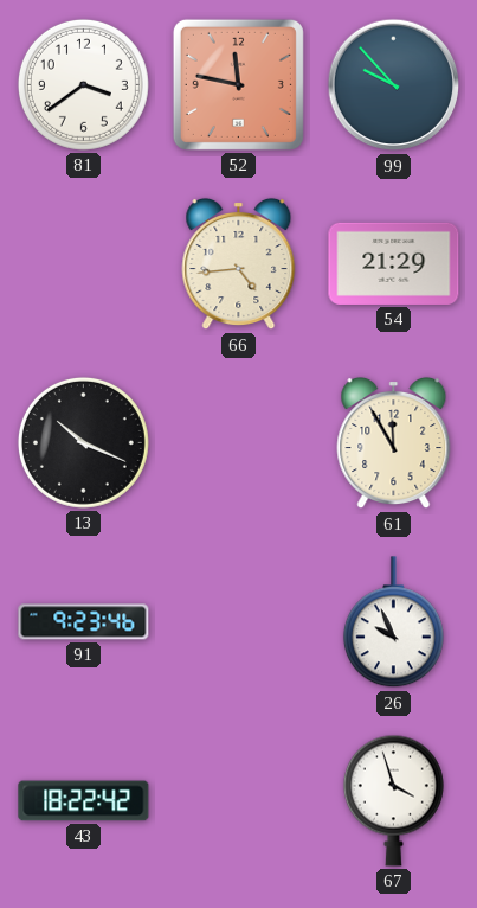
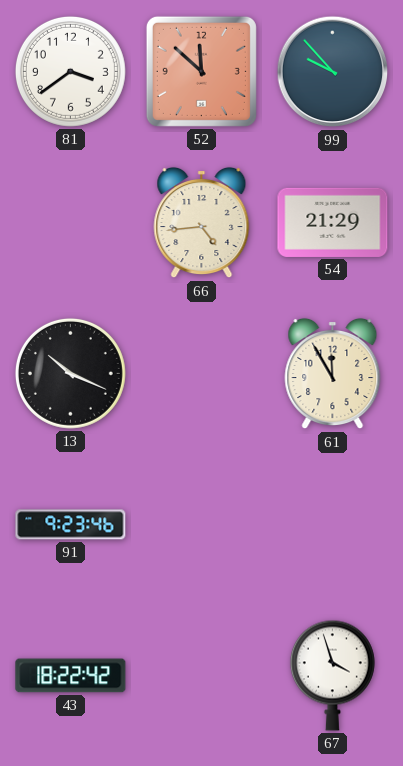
52: 11:47 -> 11:52 (201, 71)
26: 9:56 -> none (393, 622)
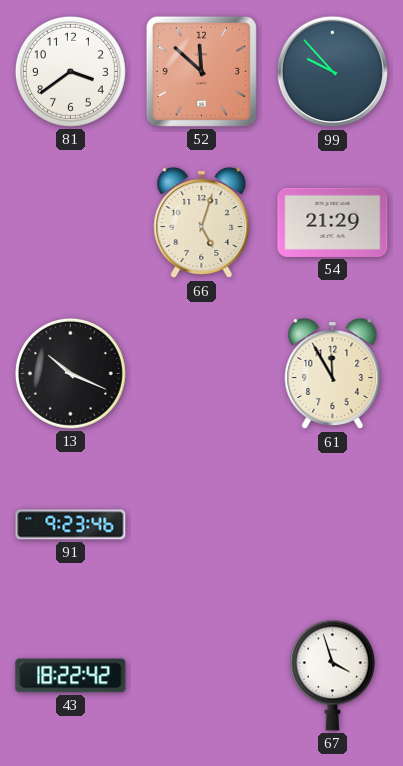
66: 4:44 -> 5:03 (202, 223)
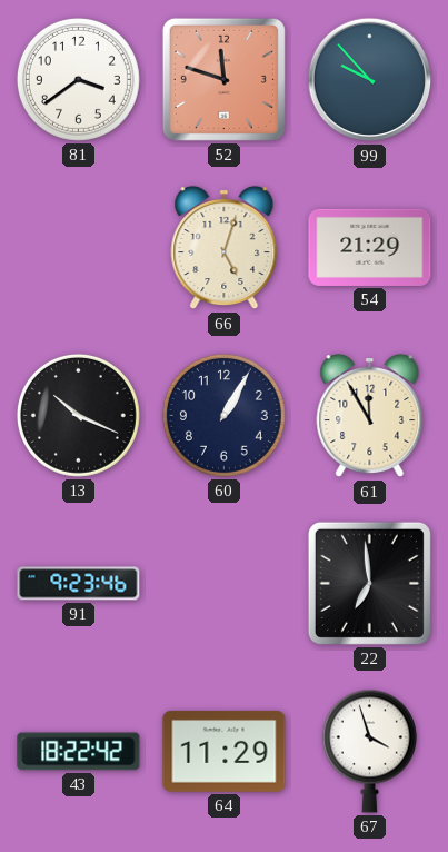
52: 11:52 -> 11:48 (223, 79)
60: none -> 1:05 (223, 415)
22: none -> 6:59 (369, 583)
64: none -> 11:29 (225, 751)
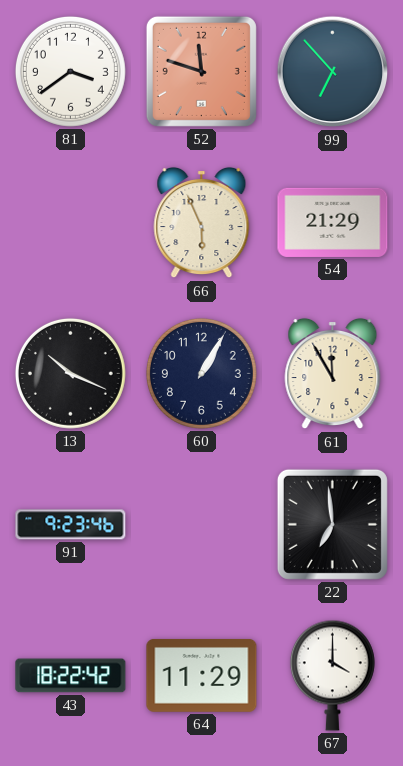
99: 9:53 -> 6:53 (333, 72)
66: 5:03 -> 5:56 (202, 223)
67: 3:57 -> 4:00 (332, 675)
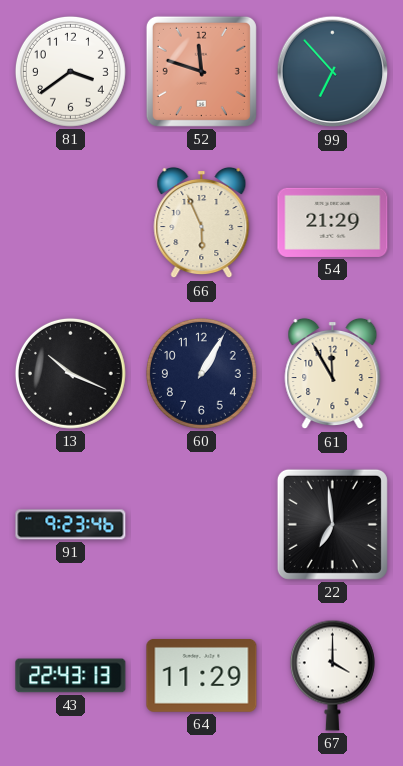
43: 18:22 -> 22:43 (71, 676)
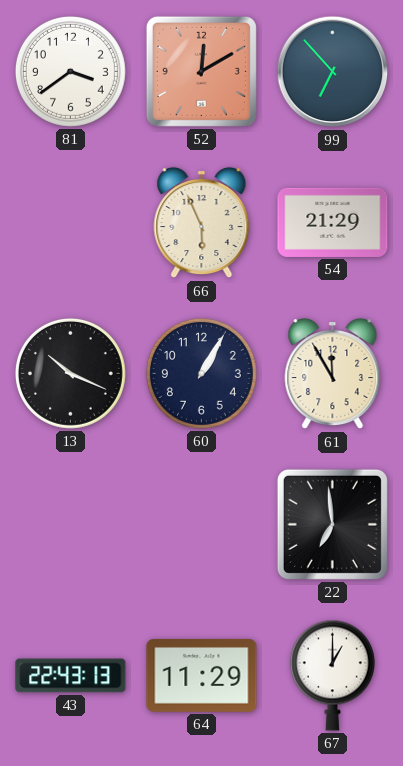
52: 11:48 -> 12:10 (201, 71)
91: 9:23 -> none (71, 525)
67: 4:00 -> 1:00 (332, 675)
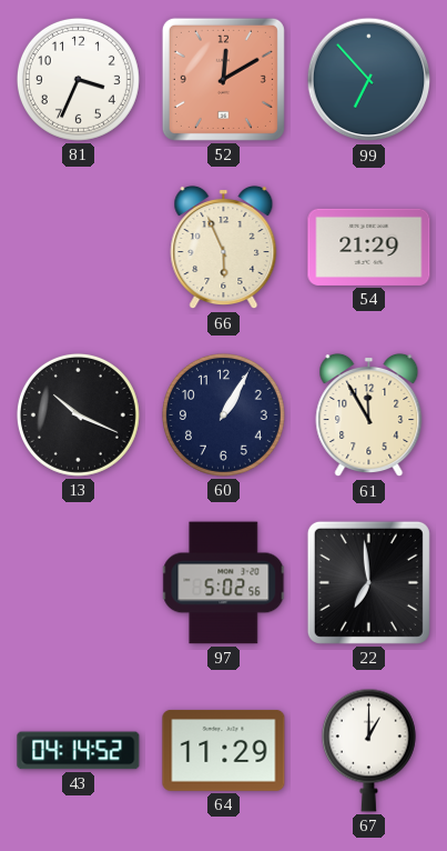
81: 3:39 -> 3:34 (78, 79)
97: none -> 5:02 (224, 583)
43: 22:43 -> 04:14 (79, 751)
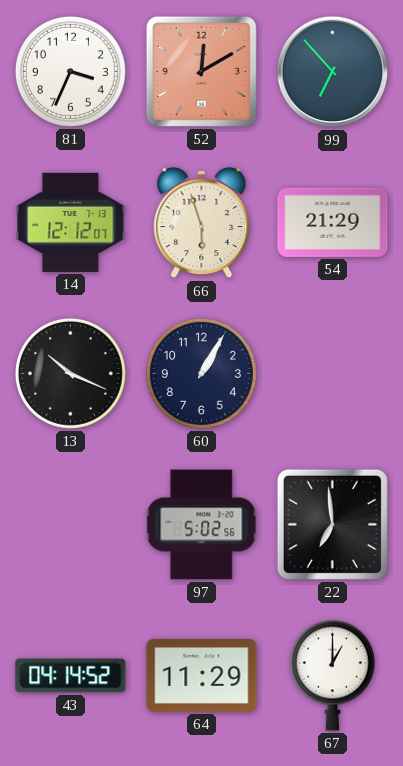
14: none -> 12:12 (71, 222)
66: 5:56 -> 5:57 (202, 223)
61: 11:55 -> none (369, 416)
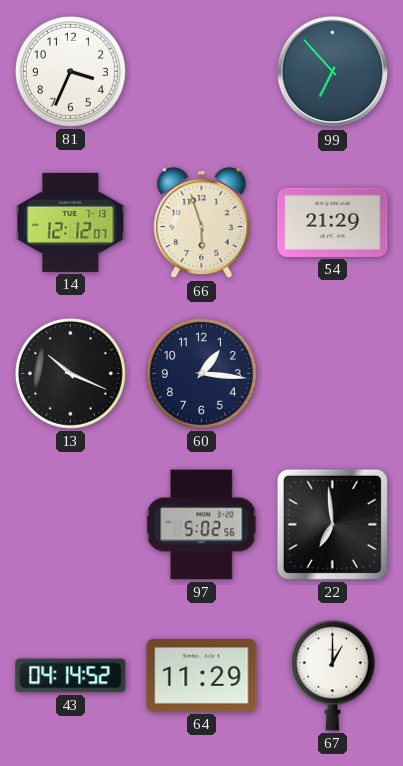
52: 12:10 -> none (201, 71)
60: 1:05 -> 1:16 (201, 373)
